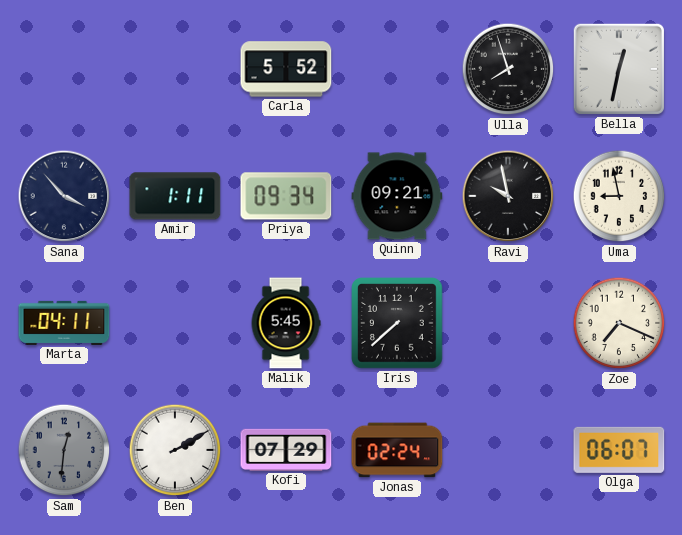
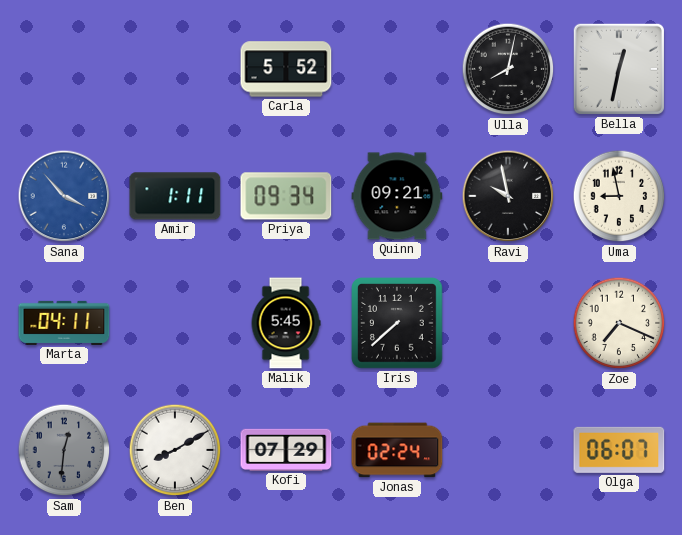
Ulla: 7:57 -> 8:02 (508, 69)
Sana dial: navy -> blue (64, 196)
Ben: 2:10 -> 8:10 (175, 450)
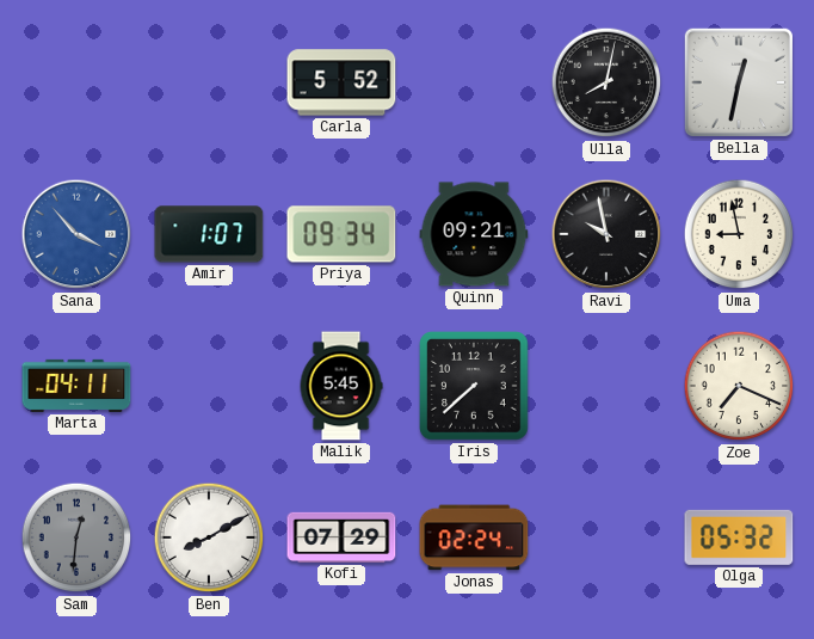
Amir: 1:11 -> 1:07 (209, 234)
Olga: 06:07 -> 05:32 (739, 537)
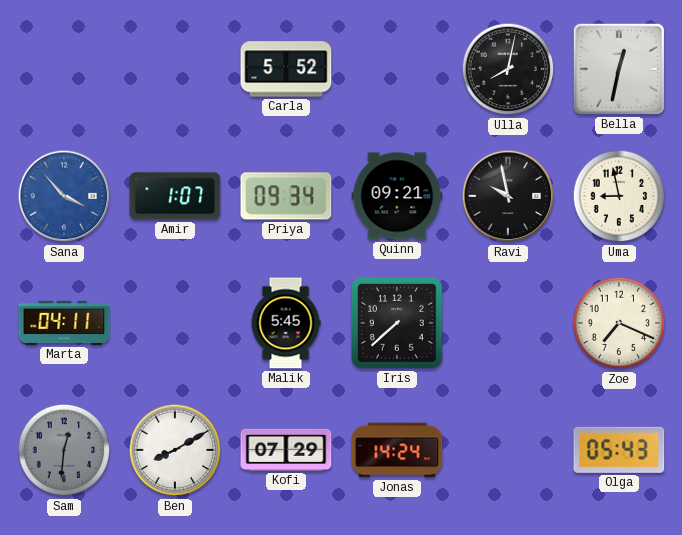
Jonas: 02:24 -> 14:24 (397, 450)
Olga: 05:32 -> 05:43 (619, 450)
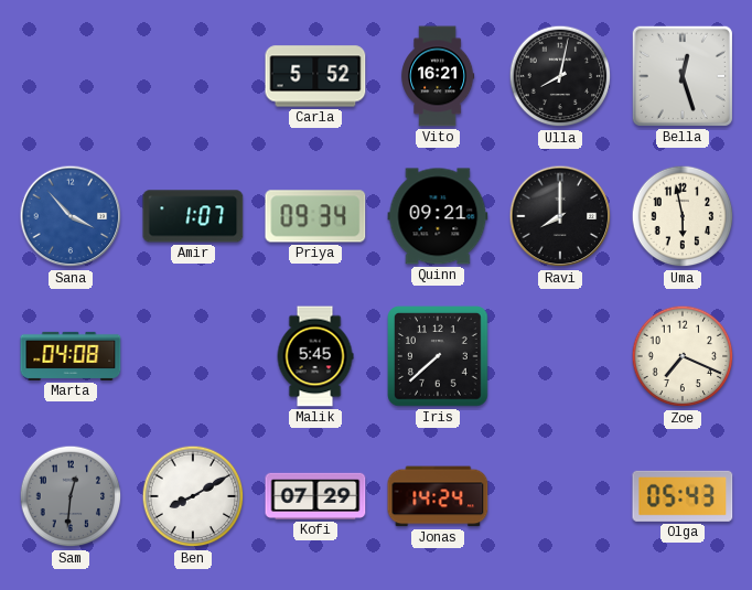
Vito: none -> 16:21 (438, 76)
Bella: 12:32 -> 12:27 (683, 76)
Ravi: 9:58 -> 8:00 (560, 216)
Uma: 8:58 -> 5:58 (683, 216)
Marta: 04:11 -> 04:08 (71, 356)
